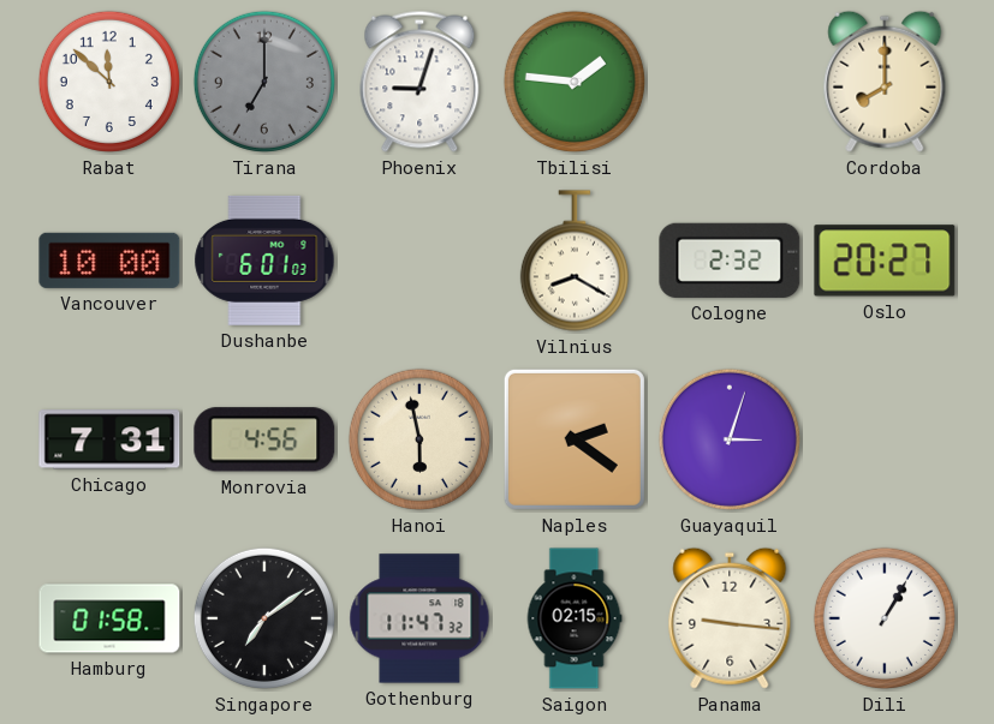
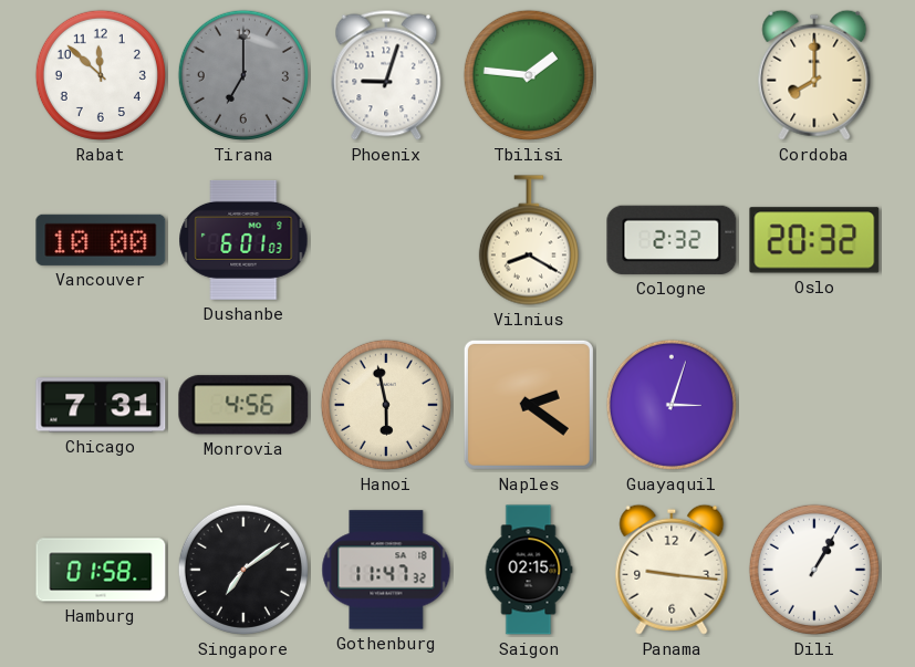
Oslo: 20:27 -> 20:32 (814, 240)
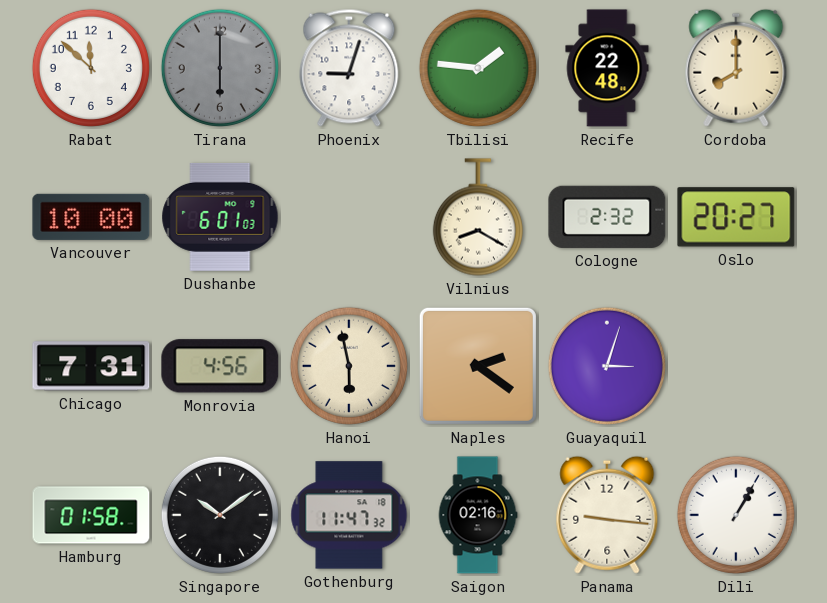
Tirana: 7:00 -> 6:00 (220, 68)
Recife: none -> 22:48 (607, 68)
Oslo: 20:32 -> 20:27 (736, 217)
Singapore: 7:09 -> 10:09 (220, 515)
Saigon: 02:15 -> 02:16 (478, 515)
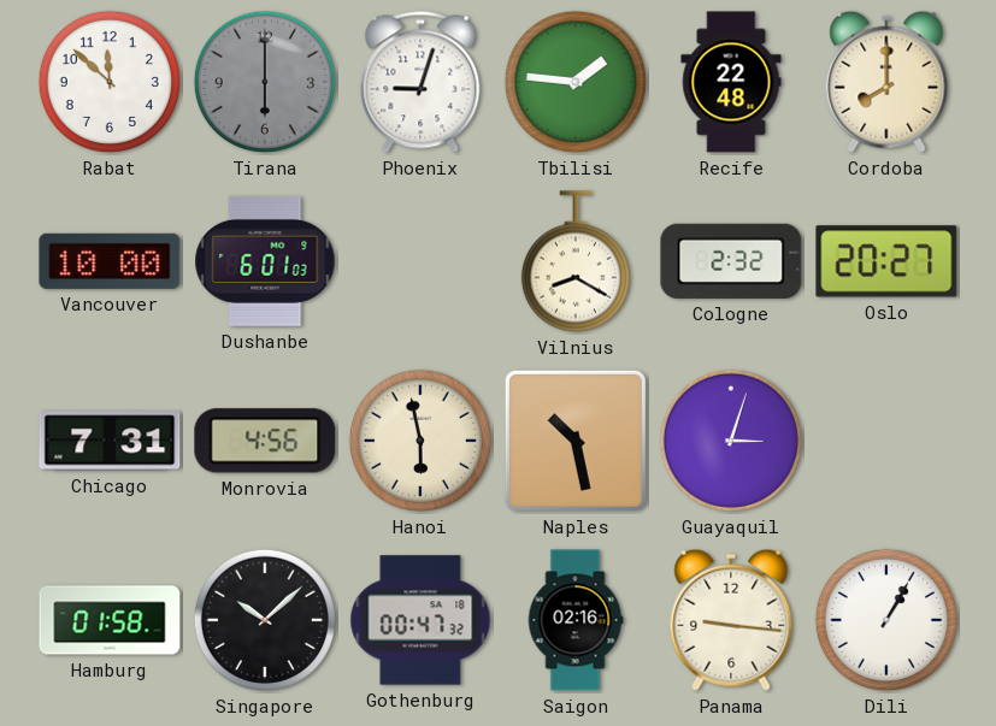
Naples: 2:21 -> 10:28 (576, 441)
Singapore: 10:09 -> 10:08 (265, 620)
Gothenburg: 11:47 -> 00:47 (420, 620)
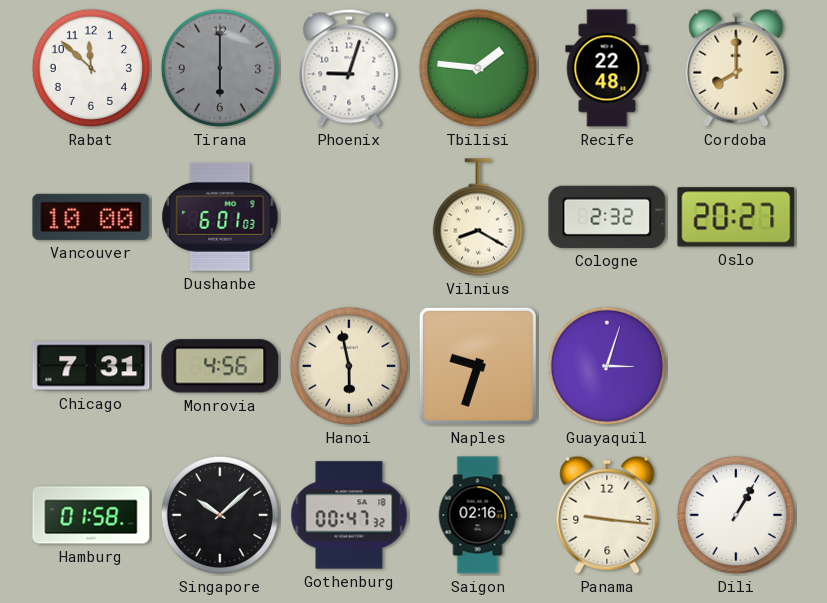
Naples: 10:28 -> 9:33 (478, 366)
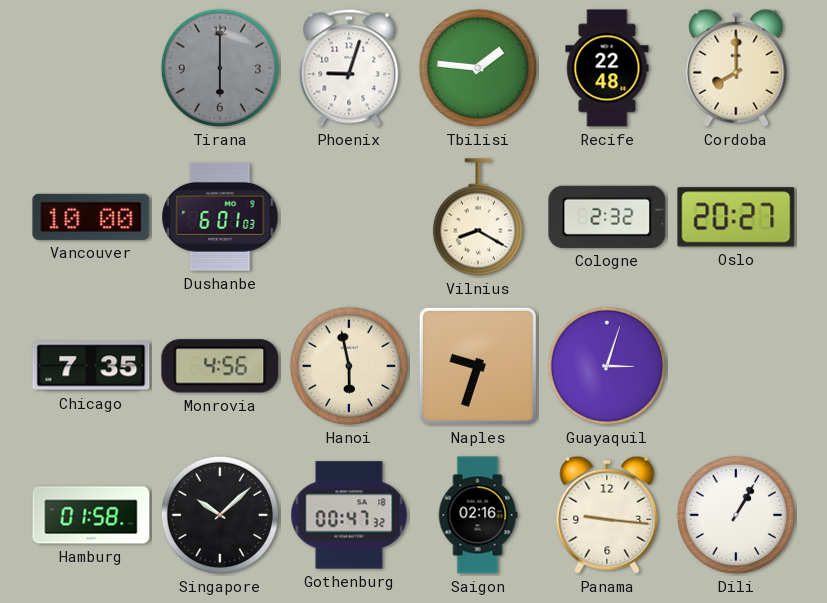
Rabat: 11:52 -> none (91, 68)
Chicago: 7:31 -> 7:35 (91, 366)
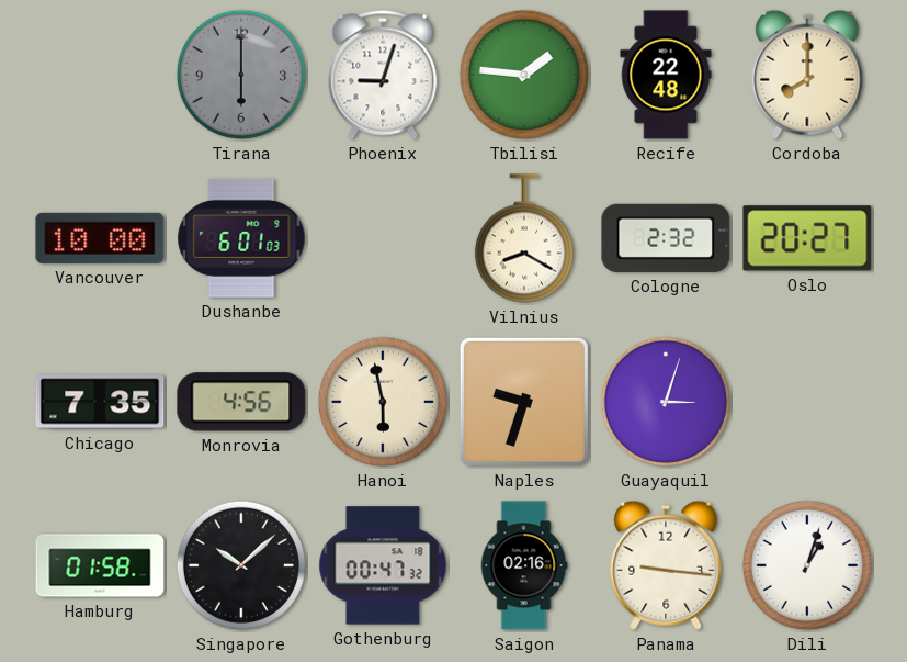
Dili: 1:05 -> 1:03 (807, 565)
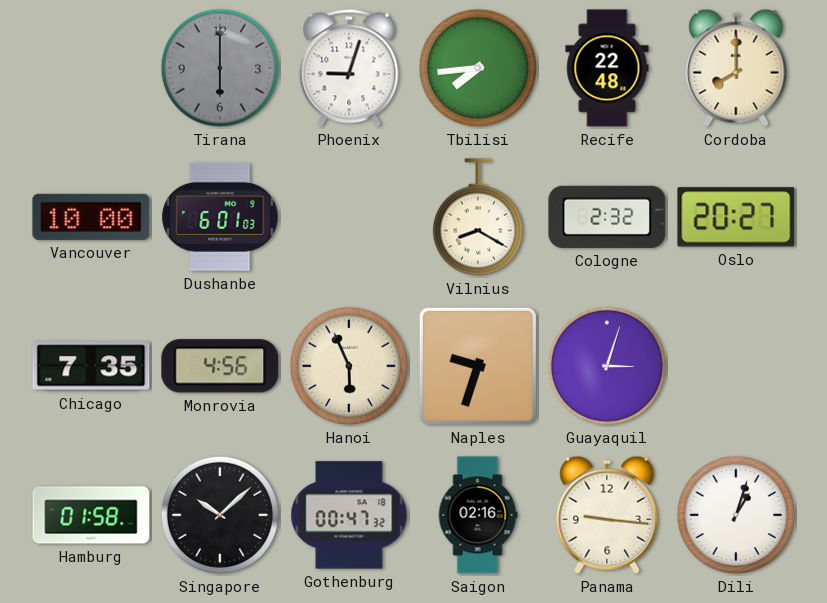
Tbilisi: 1:46 -> 7:44 (478, 68)
Hanoi: 5:58 -> 5:56 (349, 366)
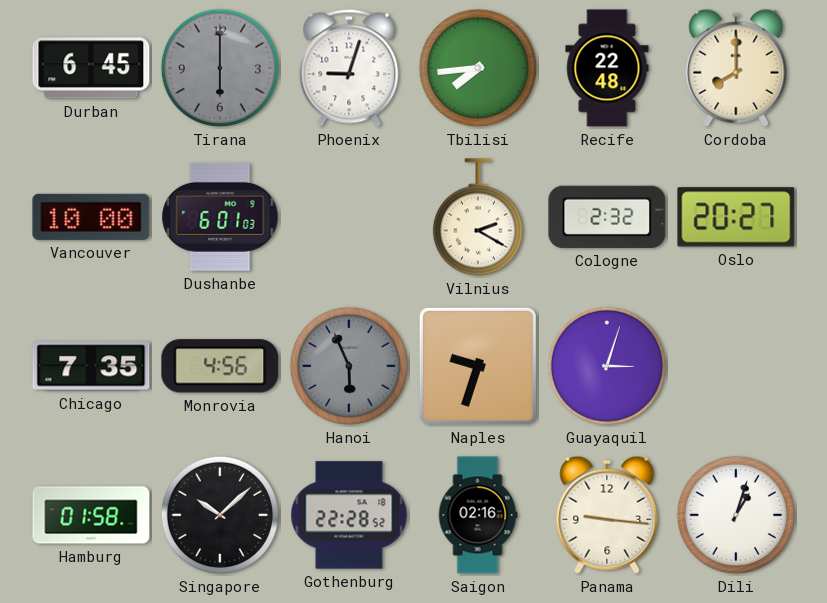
Durban: none -> 6:45 (91, 68)
Vilnius: 8:20 -> 2:20 (478, 217)
Hanoi dial: cream -> grey (349, 366)
Gothenburg: 00:47 -> 22:28 (349, 515)
